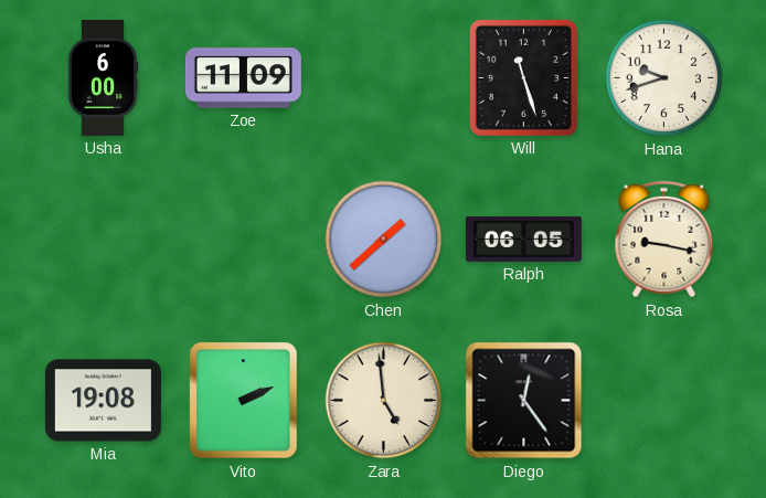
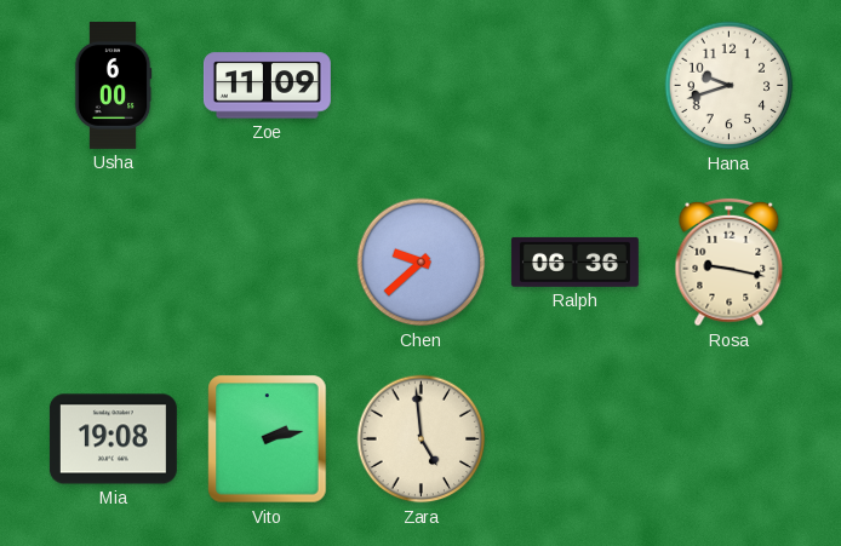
Will: 11:27 -> none (523, 77)
Chen: 1:38 -> 9:38 (422, 263)
Ralph: 06:05 -> 06:36 (574, 261)
Vito: 2:11 -> 2:13 (268, 439)
Diego: 12:24 -> none (524, 401)
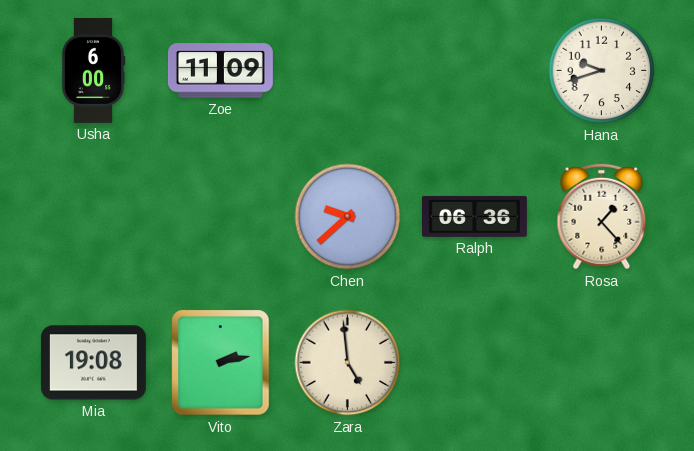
Rosa: 9:17 -> 1:23 (602, 217)
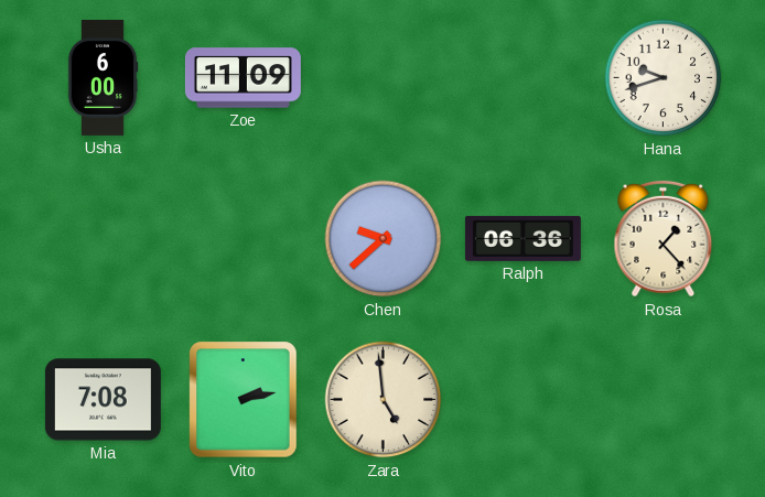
Mia: 19:08 -> 7:08 (103, 400)
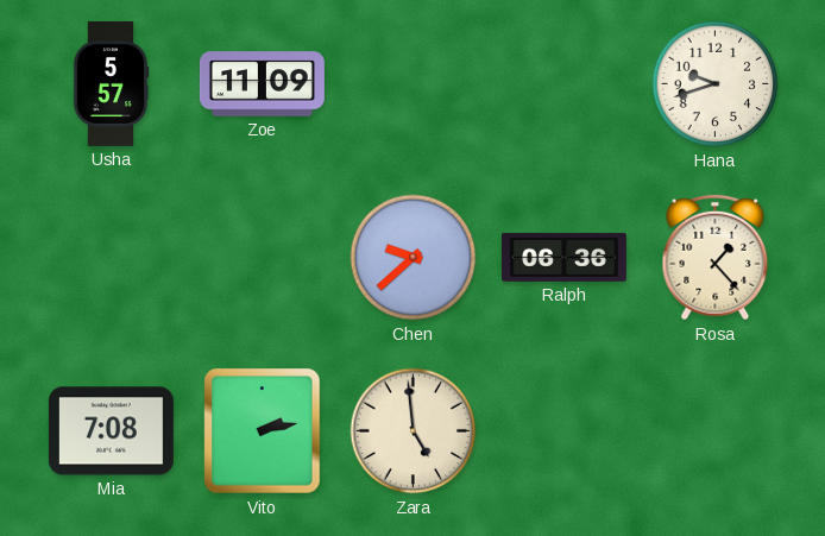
Usha: 6:00 -> 5:57 (111, 83)
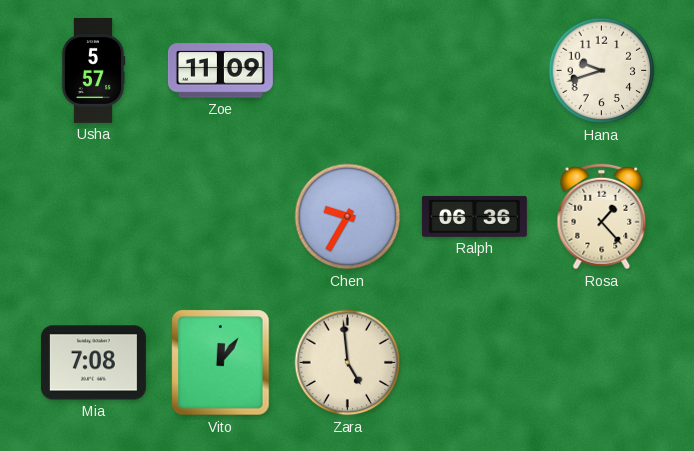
Chen: 9:38 -> 9:35 (348, 217)
Vito: 2:13 -> 12:06 (221, 363)
